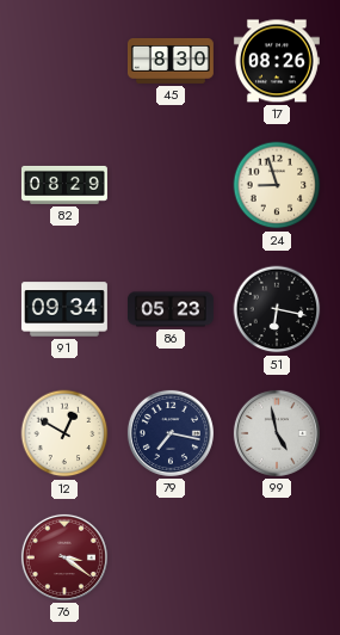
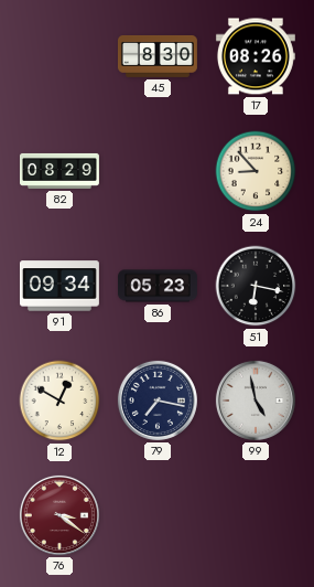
24: 8:57 -> 8:53 (256, 171)
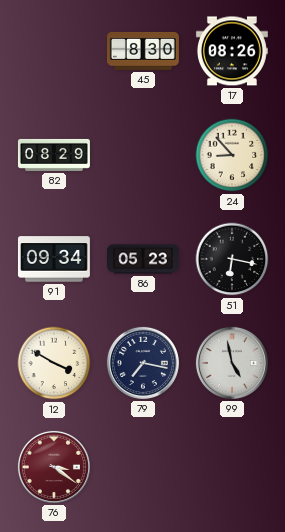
12: 12:50 -> 3:50 (54, 363)
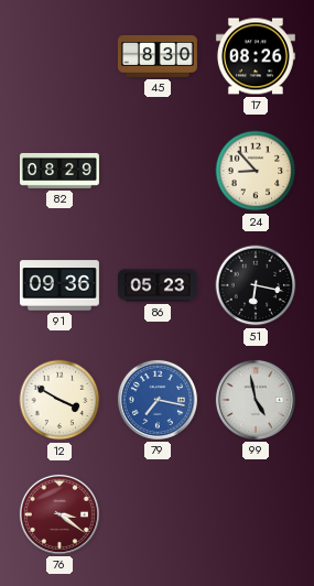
91: 09:34 -> 09:36 (59, 285)
79 dial: navy -> blue (158, 400)
